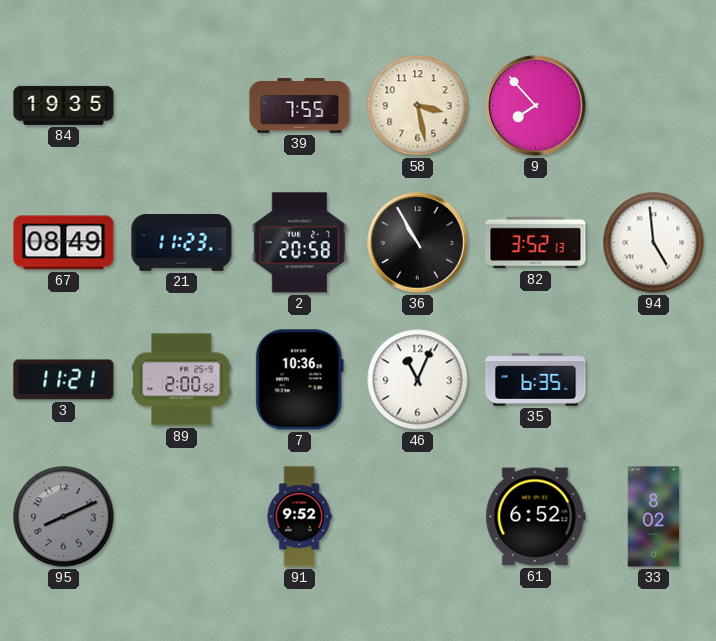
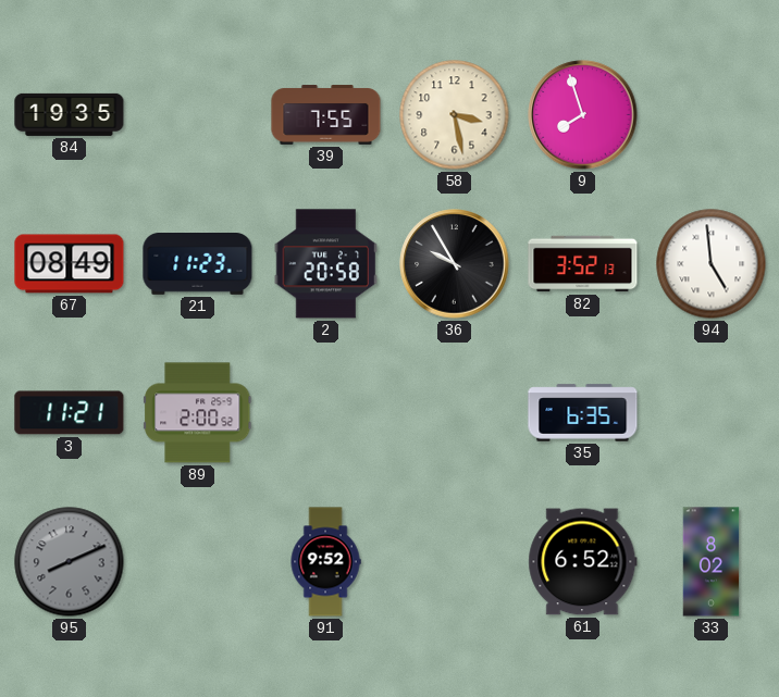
9: 7:53 -> 7:57 (583, 115)
36: 10:55 -> 9:55 (455, 264)
7: 10:36 -> none (299, 380)
46: 11:04 -> none (418, 380)
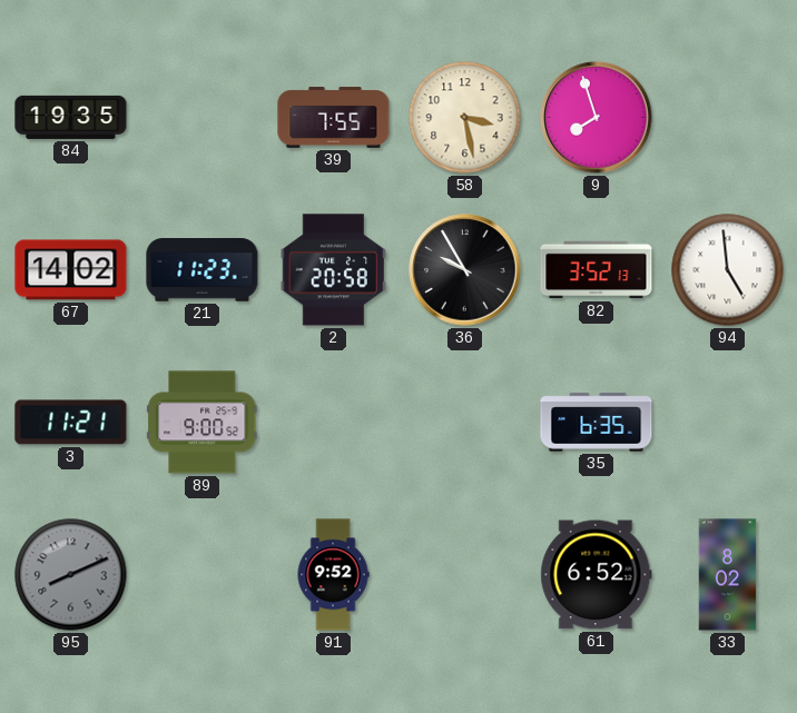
67: 08:49 -> 14:02 (71, 270)
89: 2:00 -> 9:00 (203, 423)
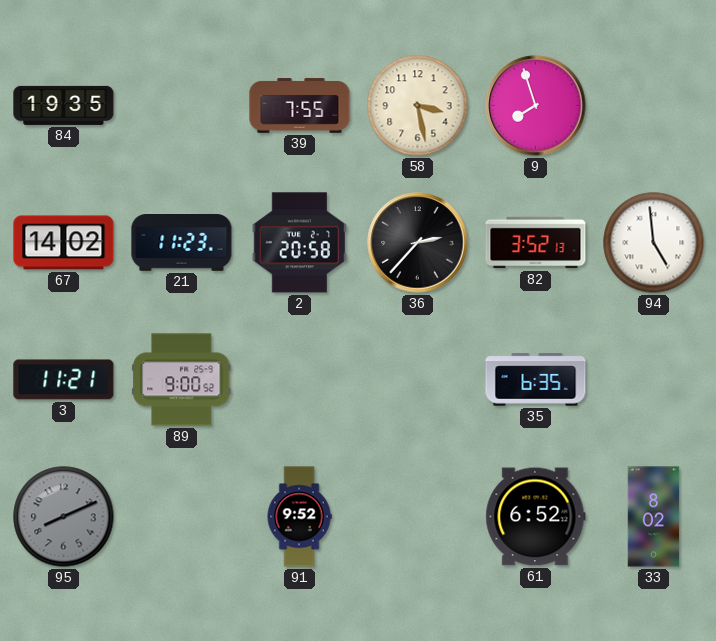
36: 9:55 -> 2:37 (418, 243)
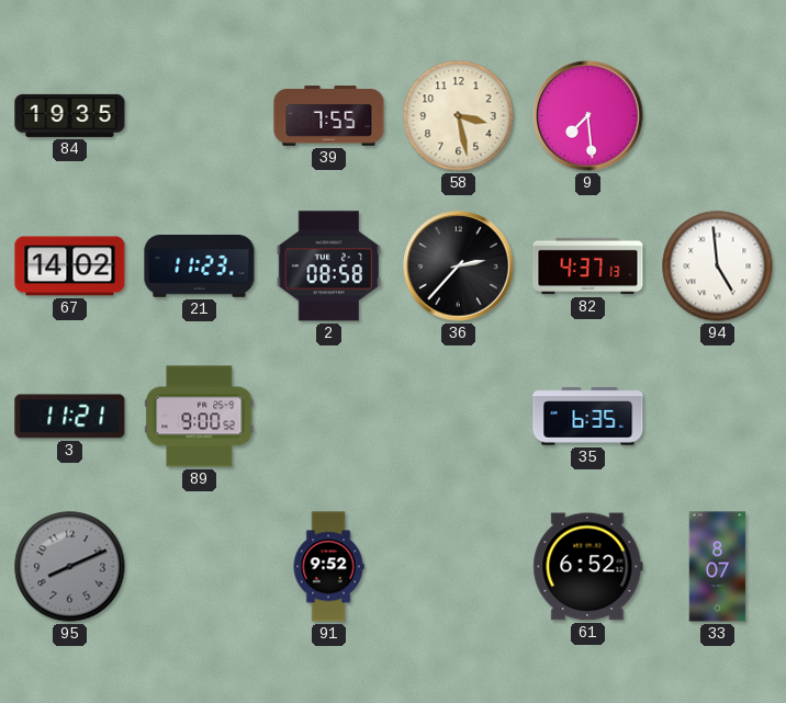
9: 7:57 -> 7:29 (588, 116)
2: 20:58 -> 08:58 (329, 267)
82: 3:52 -> 4:37 (588, 267)
33: 8:02 -> 8:07 (718, 567)
